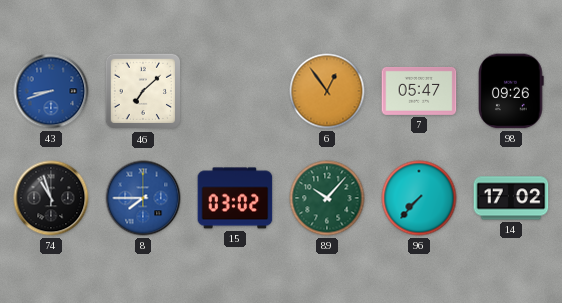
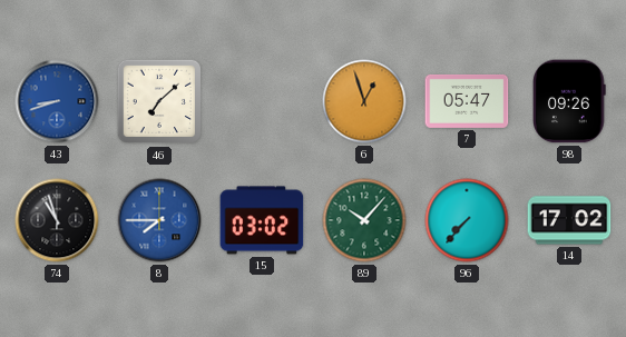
6: 12:54 -> 12:57 (364, 101)
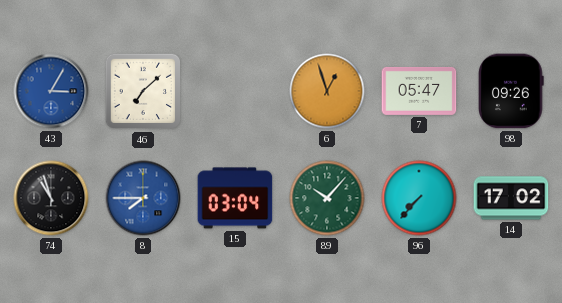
43: 8:42 -> 3:05 (51, 91)
15: 03:02 -> 03:04 (235, 198)
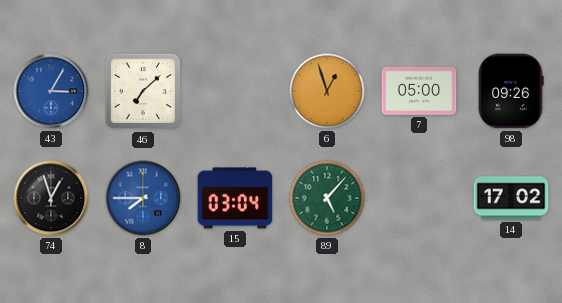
7: 05:47 -> 05:00 (419, 91)
74: 10:57 -> 12:57 (51, 198)
89: 10:07 -> 5:07 (327, 198)
96: 7:37 -> none (419, 198)
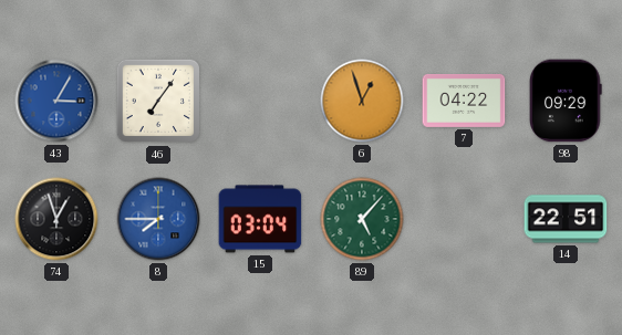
46: 7:08 -> 7:06 (158, 101)
7: 05:00 -> 04:22 (464, 101)
98: 09:26 -> 09:29 (566, 101)
14: 17:02 -> 22:51 (566, 219)
